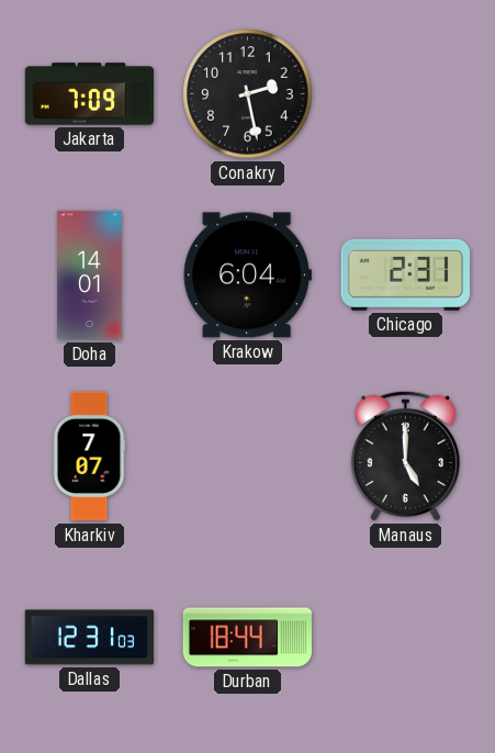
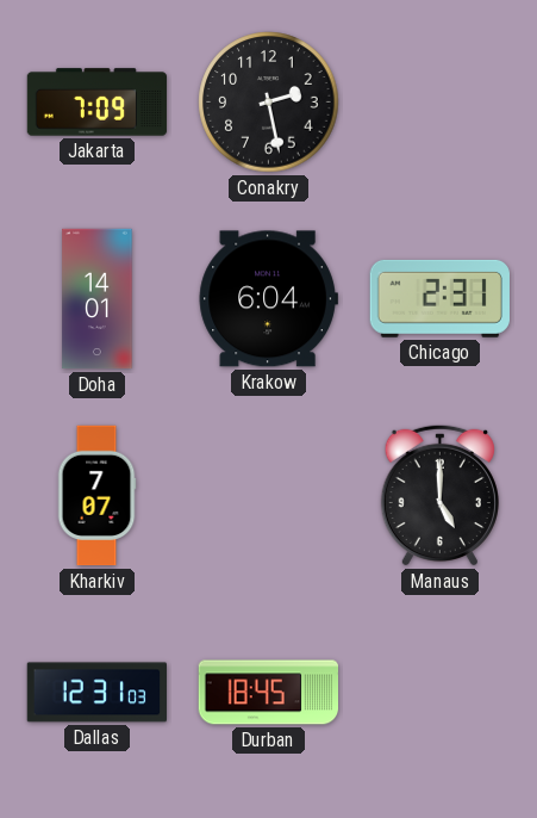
Durban: 18:44 -> 18:45 (268, 693)
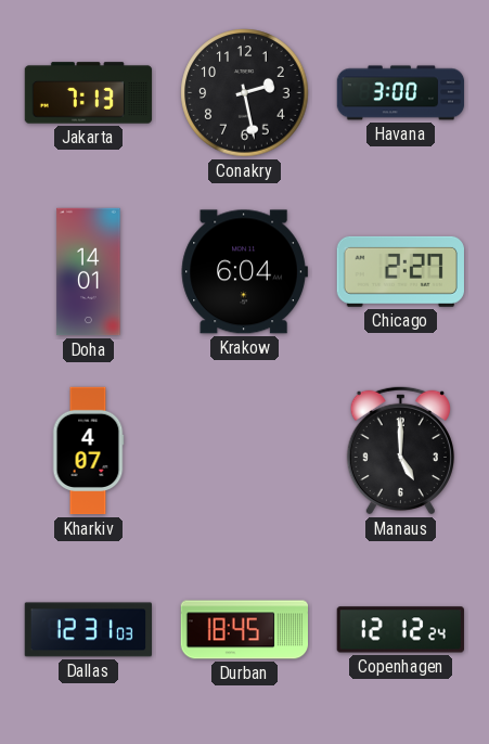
Jakarta: 7:09 -> 7:13 (89, 93)
Havana: none -> 3:00 (401, 93)
Chicago: 2:31 -> 2:27 (400, 271)
Kharkiv: 7:07 -> 4:07 (88, 451)
Copenhagen: none -> 12:12 (400, 630)
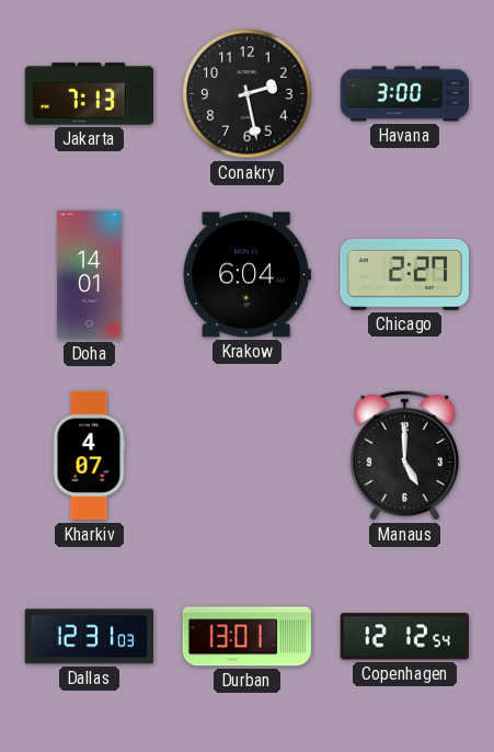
Durban: 18:45 -> 13:01 (246, 637)
Copenhagen: 12:12:24 -> 12:12:54 (404, 637)
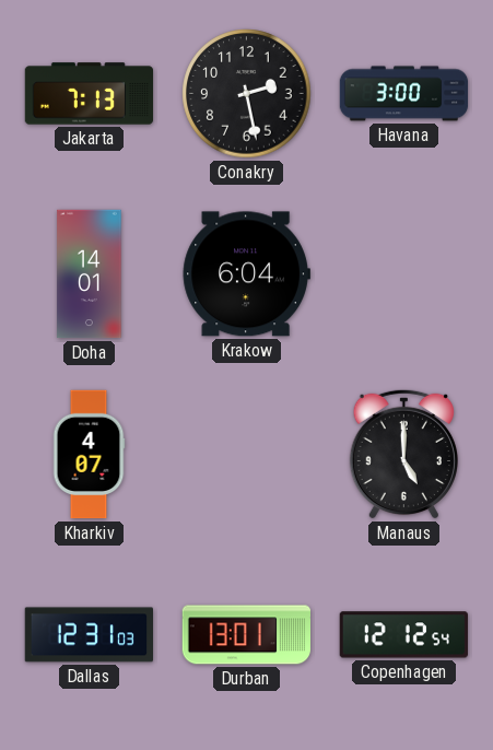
Chicago: 2:27 -> none (404, 274)
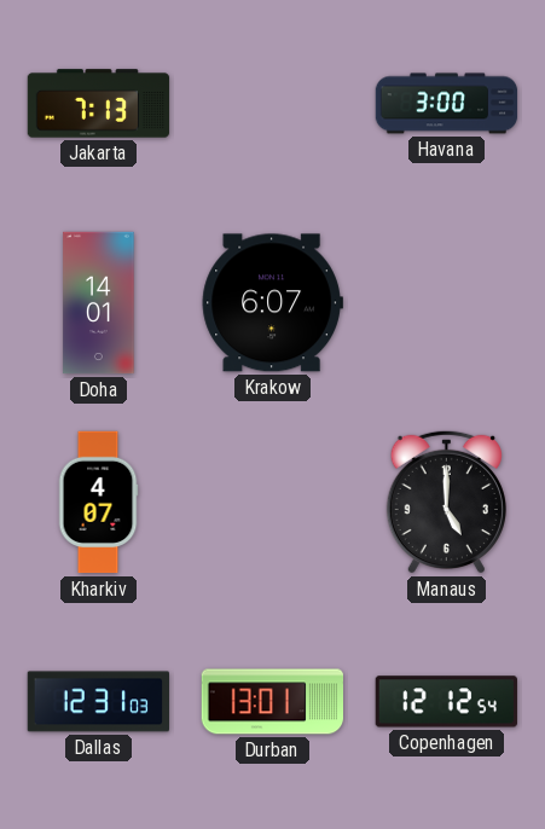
Conakry: 2:28 -> none (247, 94)
Krakow: 6:04 -> 6:07 (272, 303)
